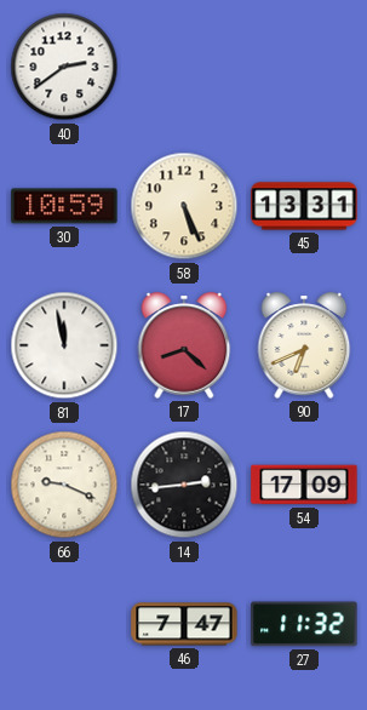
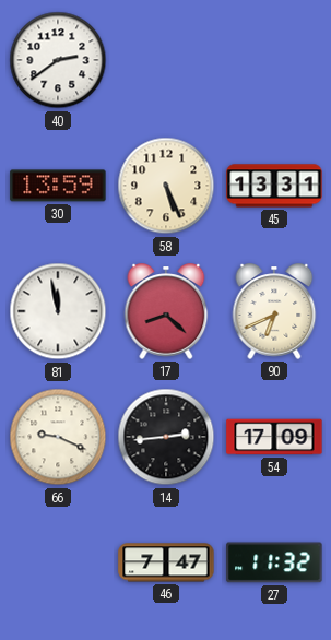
30: 10:59 -> 13:59 (58, 186)
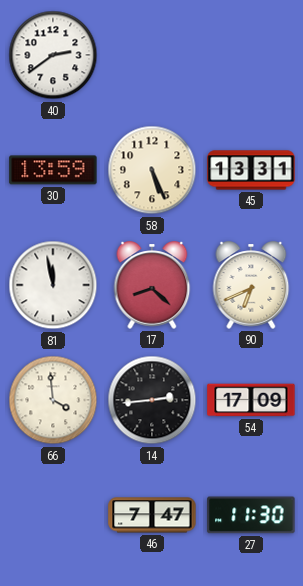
66: 9:19 -> 3:59 (53, 400)
27: 11:32 -> 11:30 (251, 515)
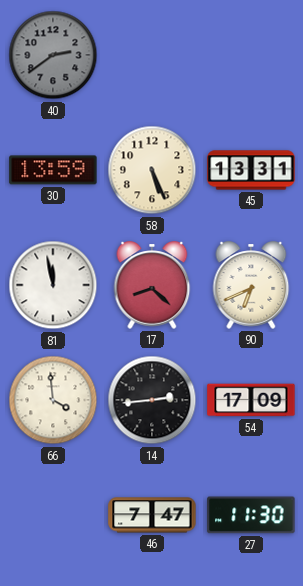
40 dial: white -> grey (53, 55)
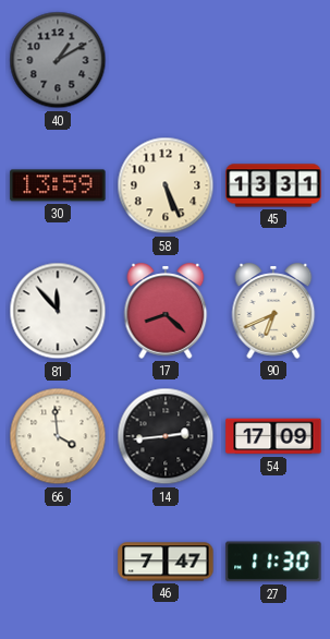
40: 2:39 -> 1:10 (58, 60)
81: 11:58 -> 11:53 (58, 311)
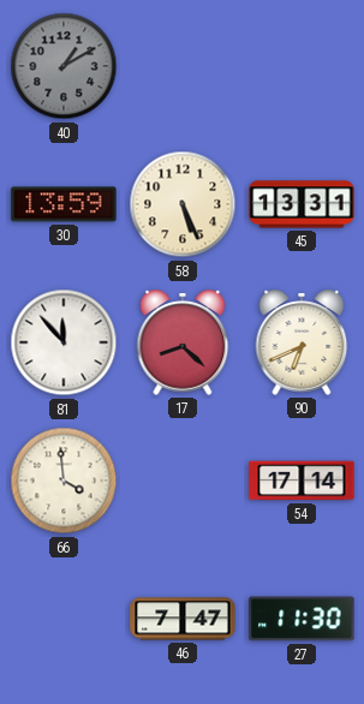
14: 2:44 -> none (166, 436)
54: 17:09 -> 17:14 (302, 481)
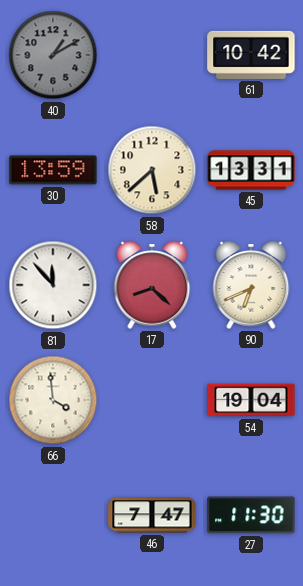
61: none -> 10:42 (251, 55)
58: 5:26 -> 5:38 (152, 170)
54: 17:14 -> 19:04 (251, 400)
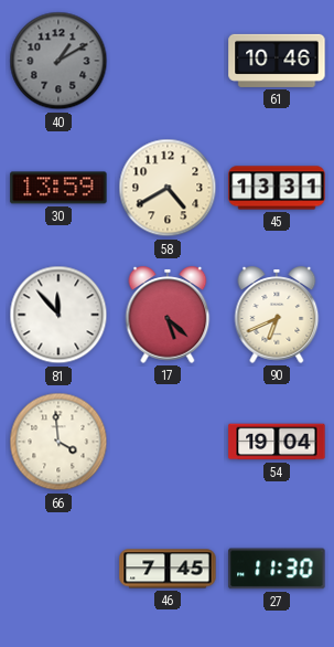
61: 10:42 -> 10:46 (277, 61)
58: 5:38 -> 4:40 (168, 188)
17: 8:22 -> 5:22 (168, 315)
46: 7:47 -> 7:45 (168, 569)
